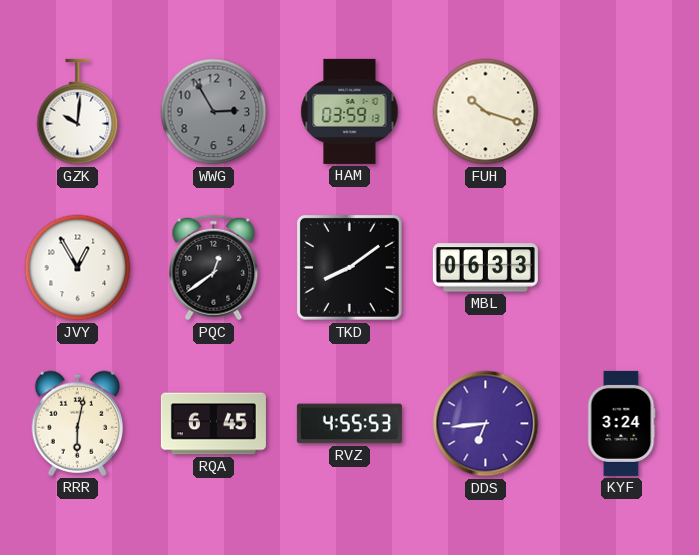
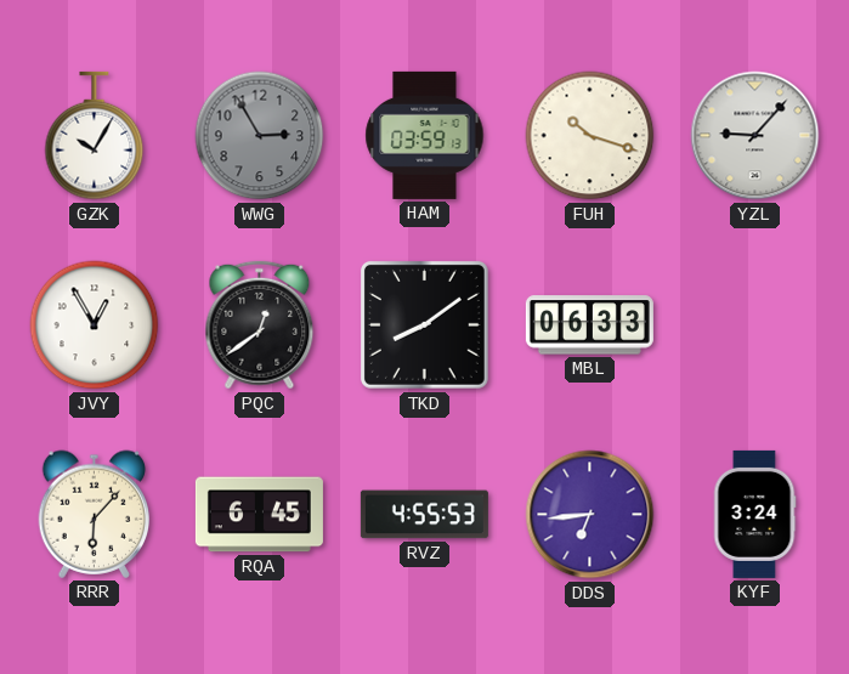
GZK: 10:01 -> 10:05 (95, 136)
YZL: none -> 9:07 (755, 136)
RRR: 6:02 -> 6:07 (95, 514)
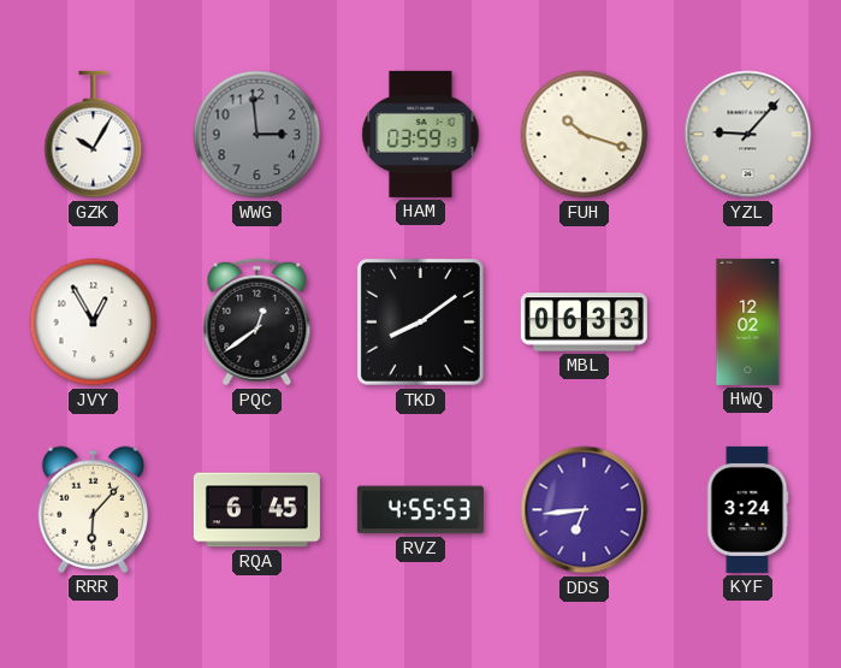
WWG: 2:55 -> 2:59 (257, 135)
HWQ: none -> 12:02 (748, 321)
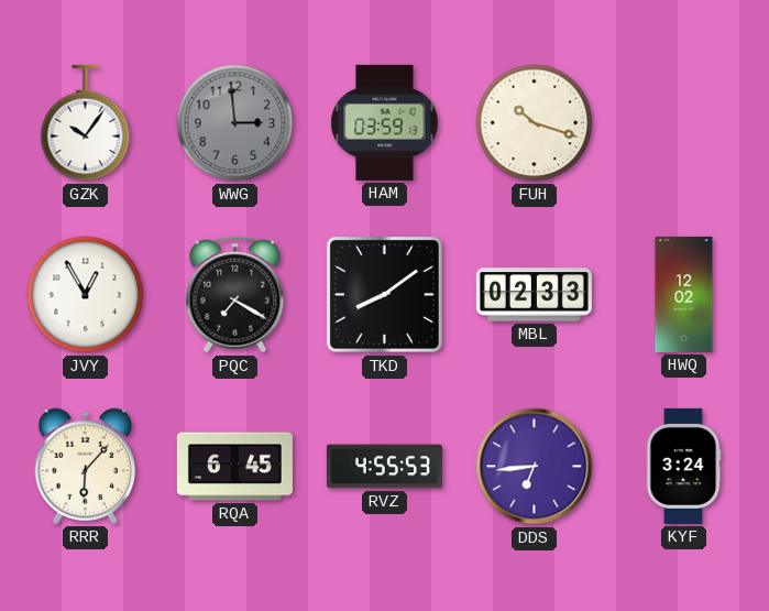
GZK: 10:05 -> 10:06 (86, 123)
YZL: 9:07 -> none (748, 135)
PQC: 12:39 -> 7:20 (235, 295)
MBL: 06:33 -> 02:33 (534, 295)
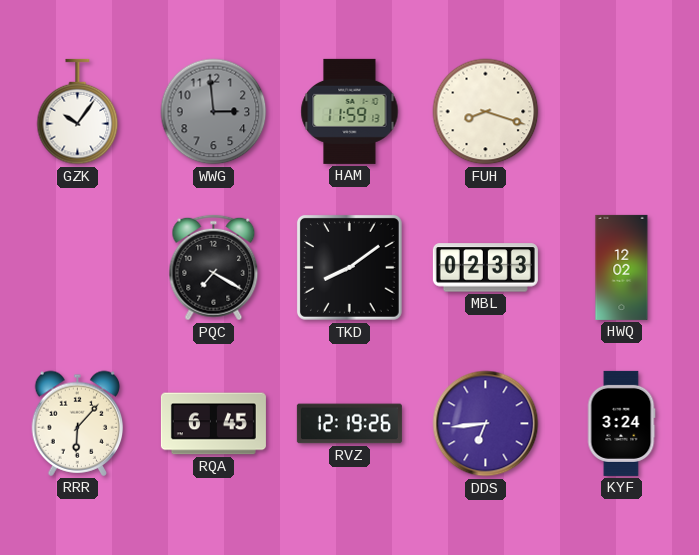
HAM: 03:59 -> 11:59 (350, 111)
FUH: 10:18 -> 8:18 (486, 112)
JVY: 12:55 -> none (86, 295)
RVZ: 4:55 -> 12:19 (349, 424)
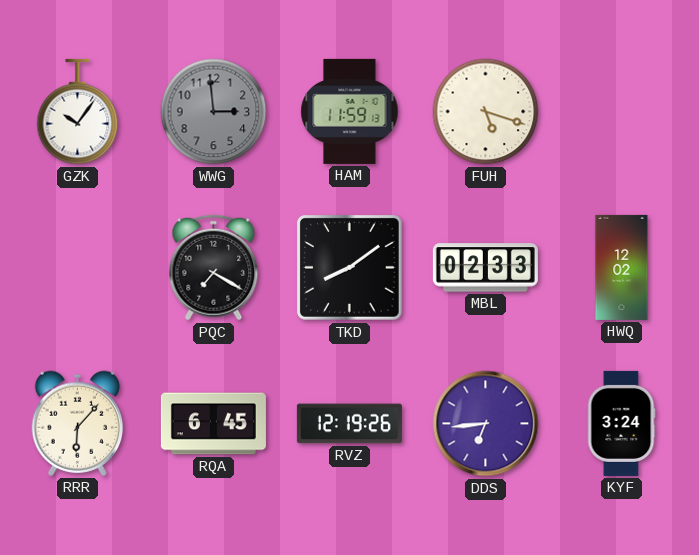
FUH: 8:18 -> 5:18 (486, 112)
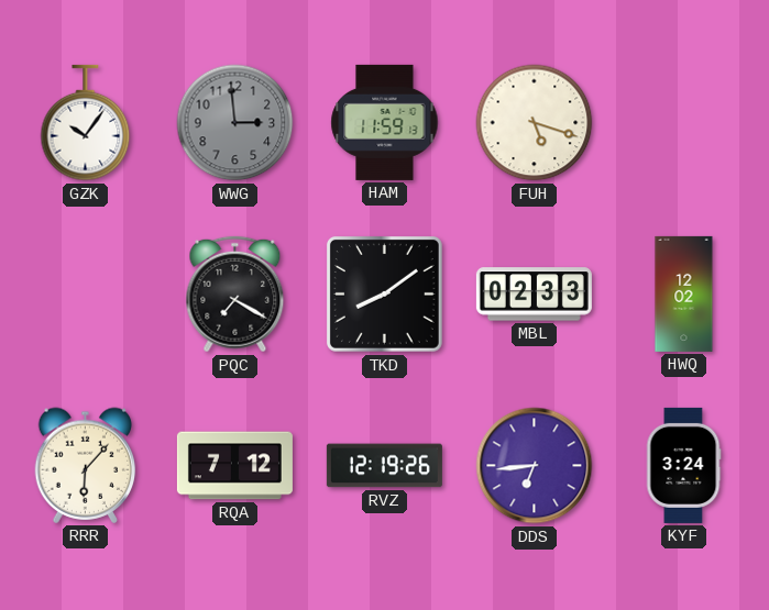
RQA: 6:45 -> 7:12 (234, 466)
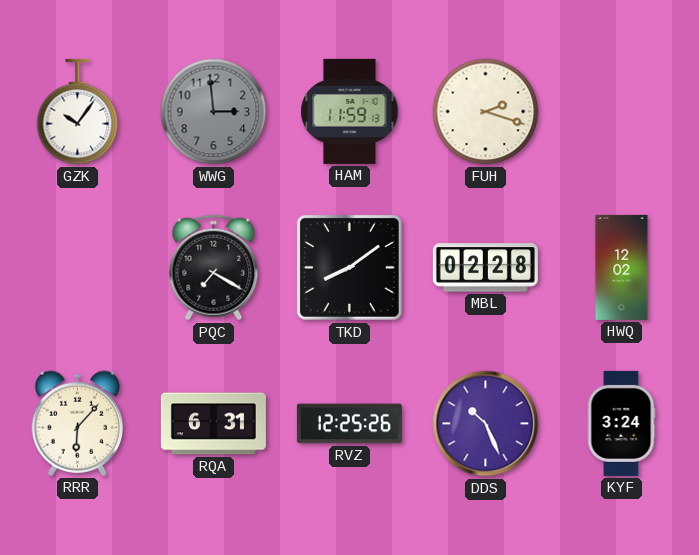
FUH: 5:18 -> 2:18 (486, 112)
MBL: 02:33 -> 02:28 (485, 268)
RQA: 7:12 -> 6:31 (213, 424)
RVZ: 12:19 -> 12:25 (349, 424)
DDS: 6:44 -> 10:26 (486, 424)
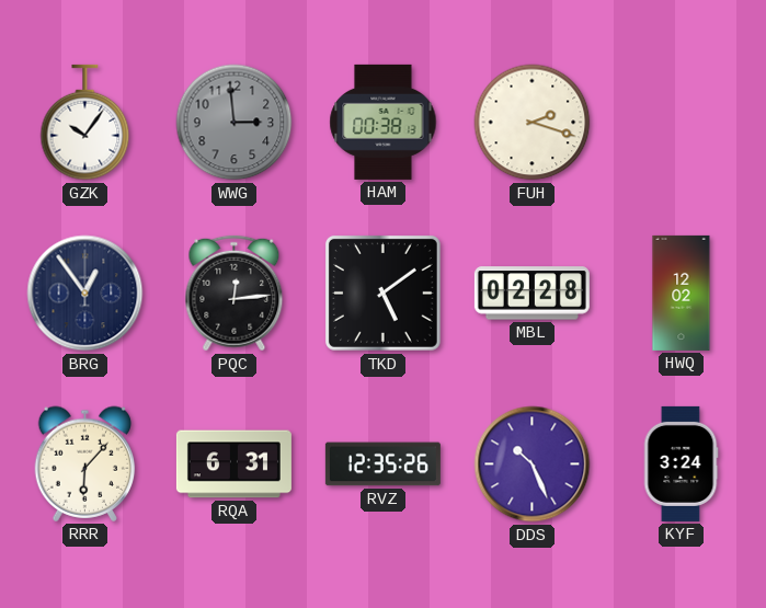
HAM: 11:59 -> 00:38 (384, 122)
BRG: none -> 12:54 (85, 294)
PQC: 7:20 -> 12:14 (235, 294)
TKD: 8:09 -> 5:09 (382, 292)
RVZ: 12:25 -> 12:35 (382, 464)
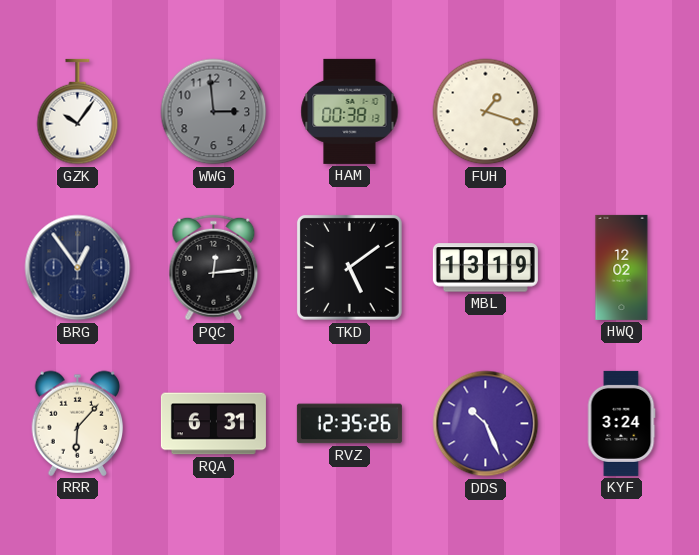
FUH: 2:18 -> 1:18 (486, 112)
MBL: 02:28 -> 13:19 (485, 268)
